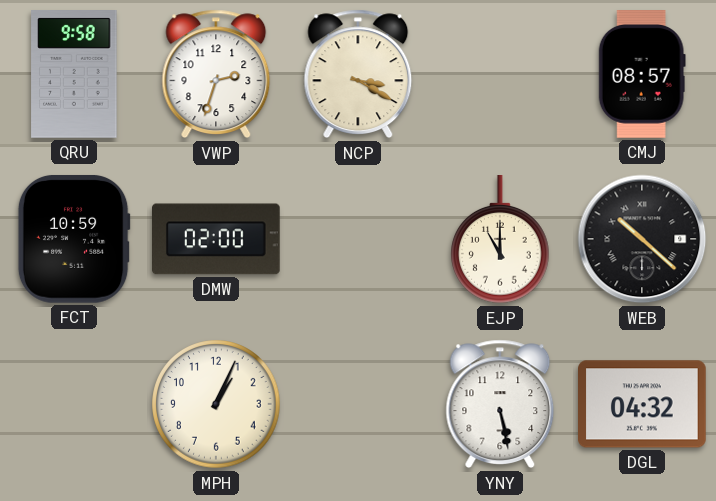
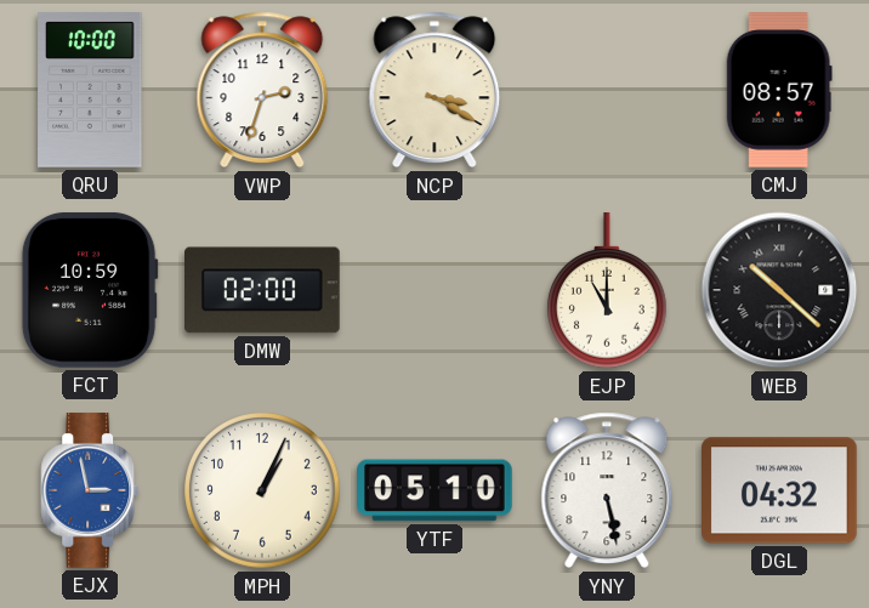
QRU: 9:58 -> 10:00 (90, 91)
EJX: none -> 2:58 (90, 490)
YTF: none -> 05:10 (436, 490)
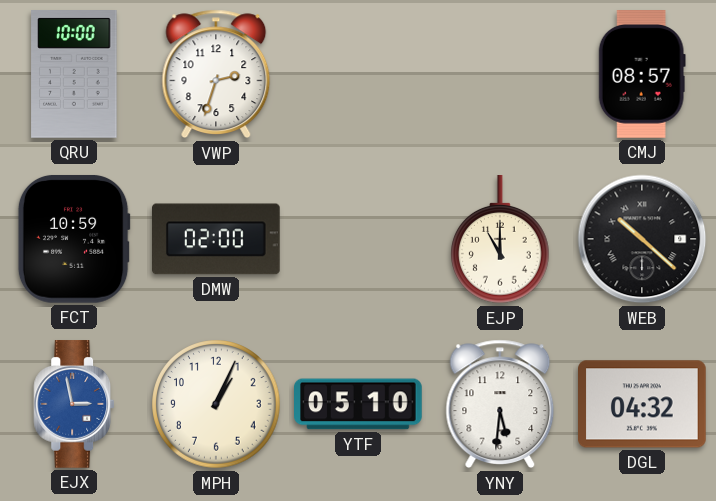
NCP: 3:20 -> none (434, 90)
YNY: 5:28 -> 5:31 (500, 404)
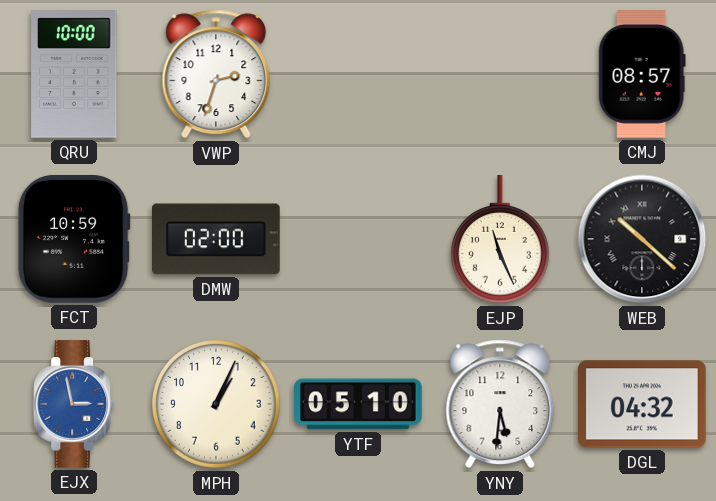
EJP: 11:00 -> 11:26 (501, 240)
